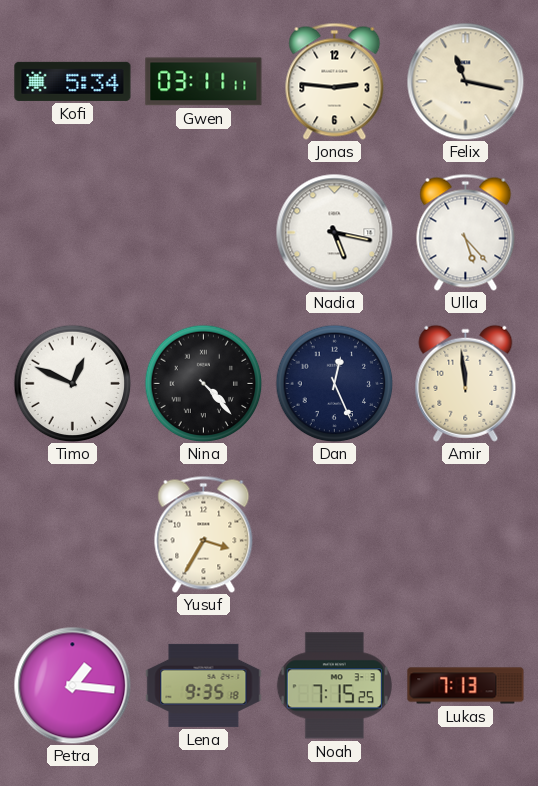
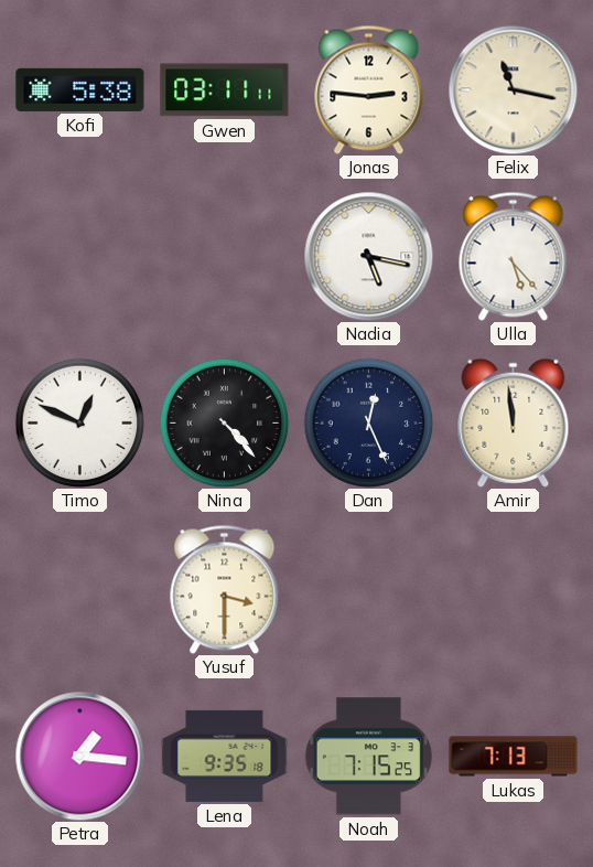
Kofi: 5:34 -> 5:38 (80, 89)
Yusuf: 3:35 -> 3:30 (225, 589)
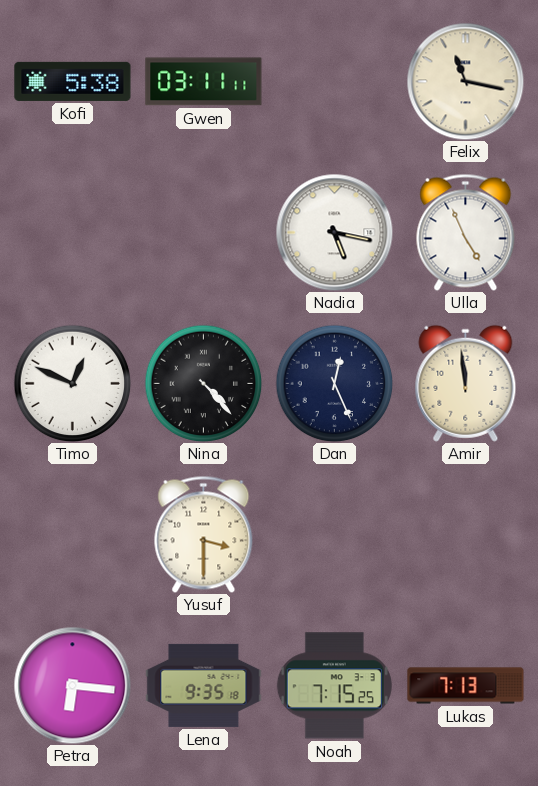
Jonas: 2:46 -> none (369, 89)
Ulla: 5:23 -> 4:56 (466, 232)
Petra: 1:16 -> 6:16 (72, 685)
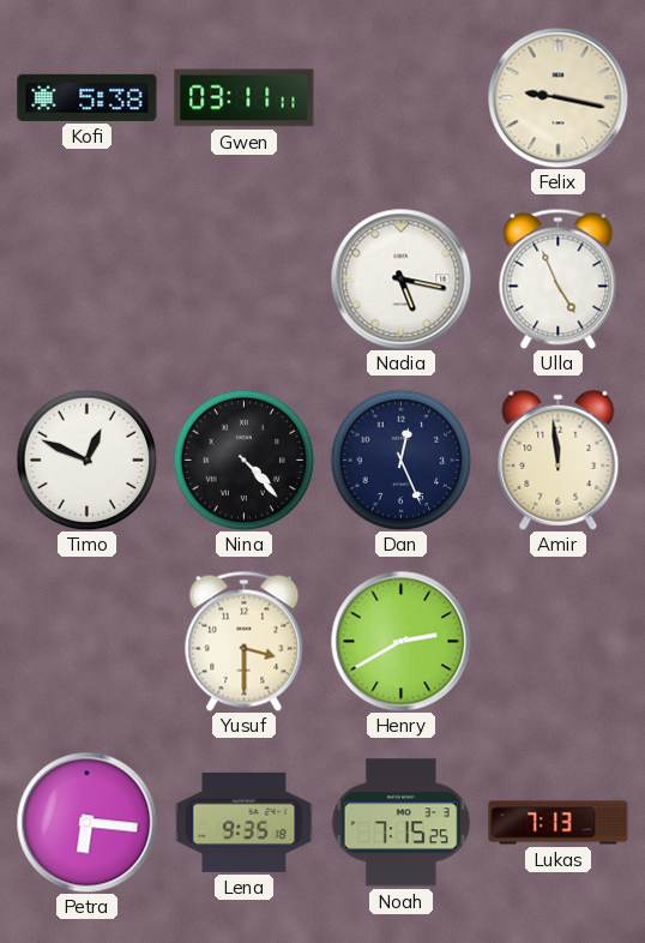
Felix: 11:17 -> 9:17 (557, 97)
Henry: none -> 2:40 (400, 641)
